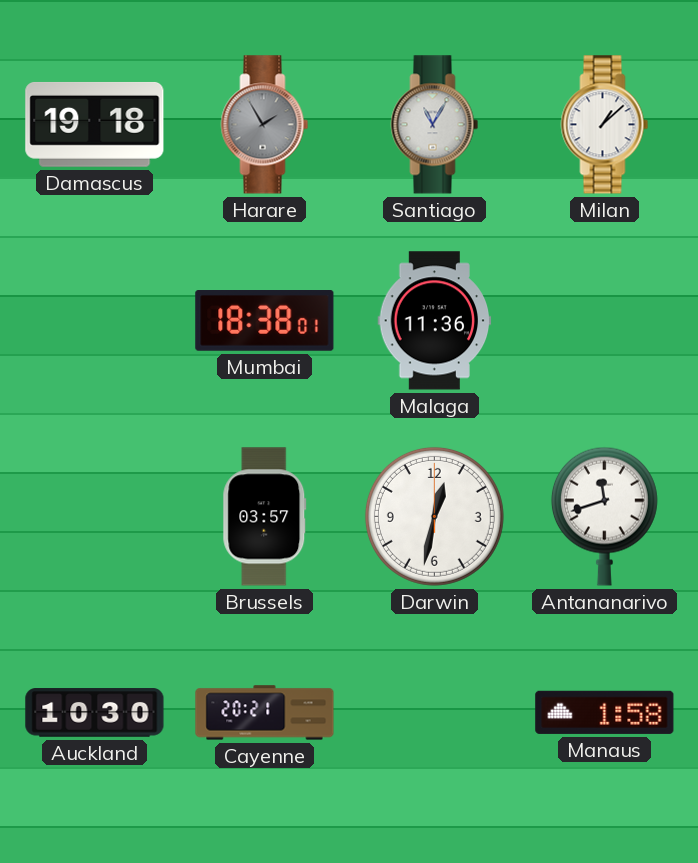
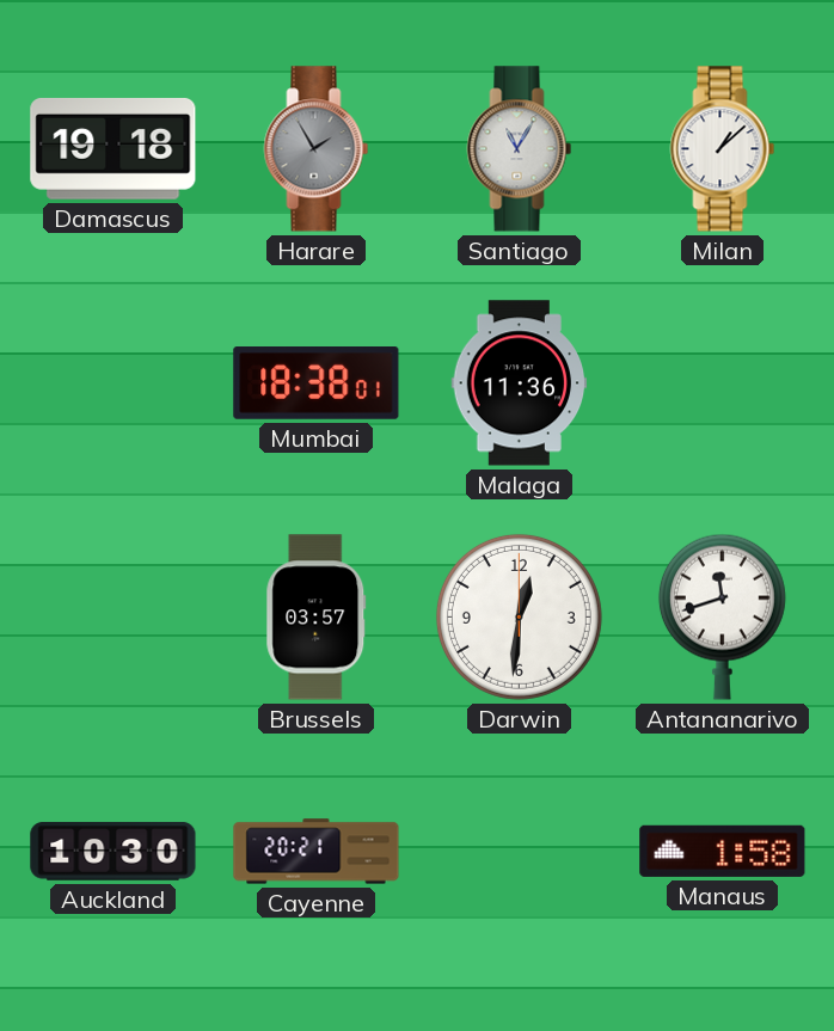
Darwin: 12:32 -> 12:31 (519, 616)
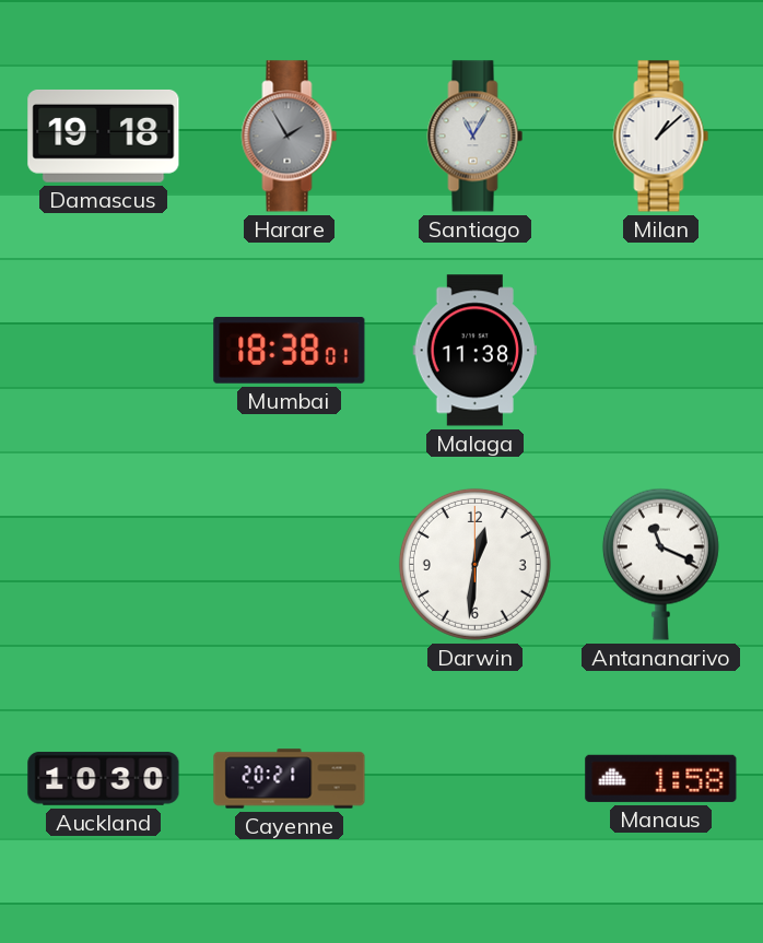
Malaga: 11:36 -> 11:38 (476, 351)
Brussels: 03:57 -> none (317, 618)
Antananarivo: 11:42 -> 11:19 (660, 564)
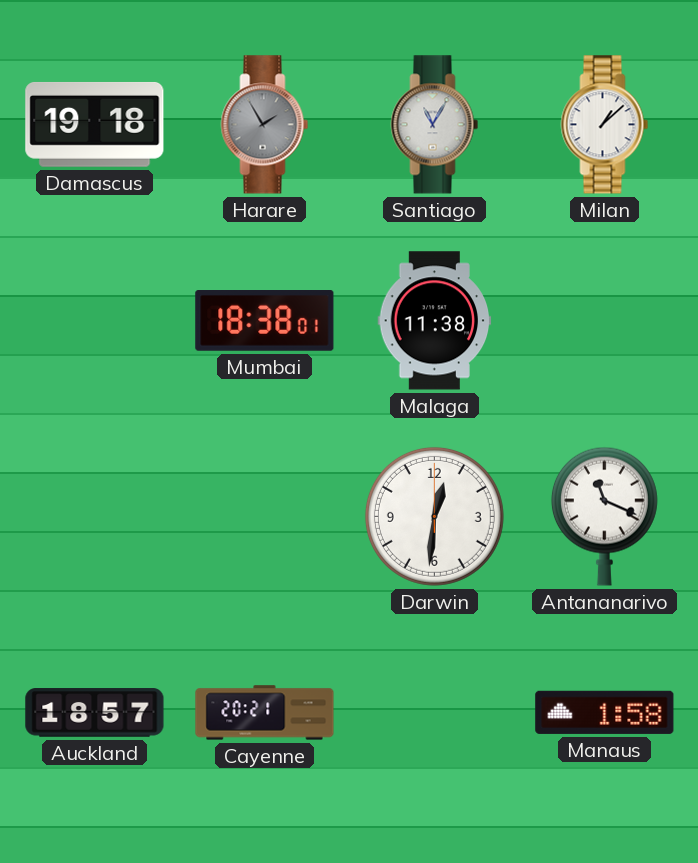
Auckland: 10:30 -> 18:57 (95, 713)
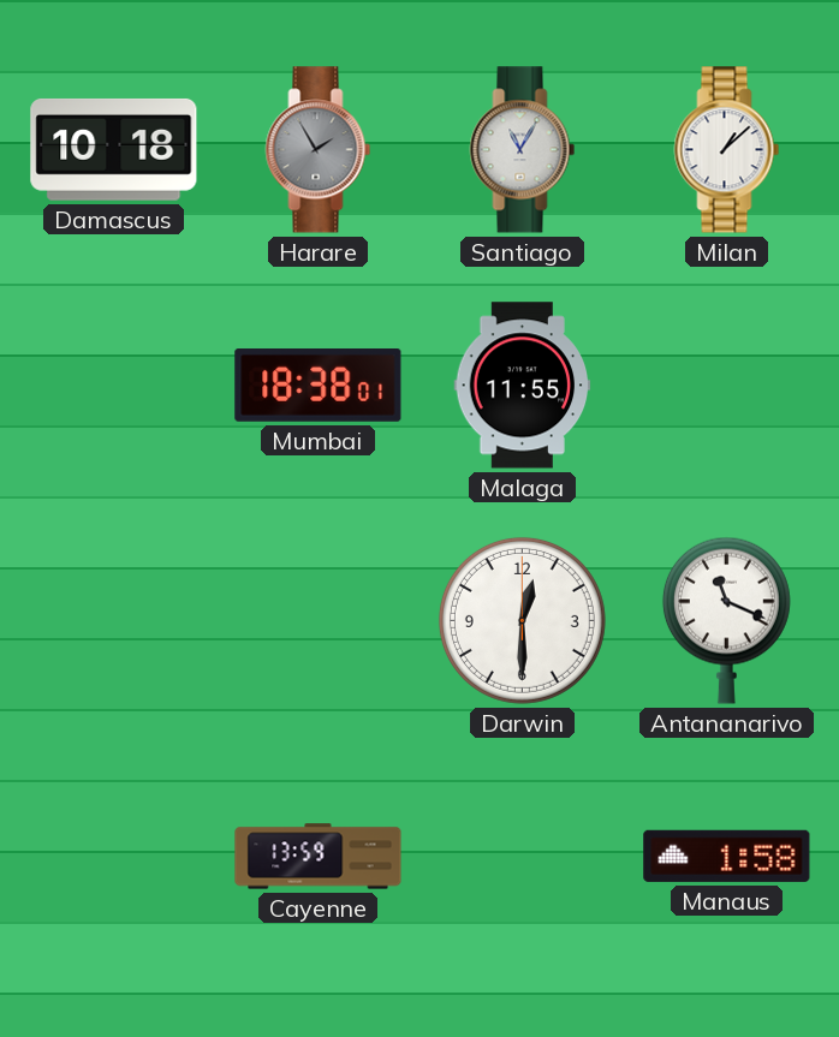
Damascus: 19:18 -> 10:18 (114, 149)
Malaga: 11:38 -> 11:55 (523, 386)
Darwin: 12:31 -> 12:30 (522, 620)
Auckland: 18:57 -> none (95, 713)
Cayenne: 20:21 -> 13:59 (319, 857)
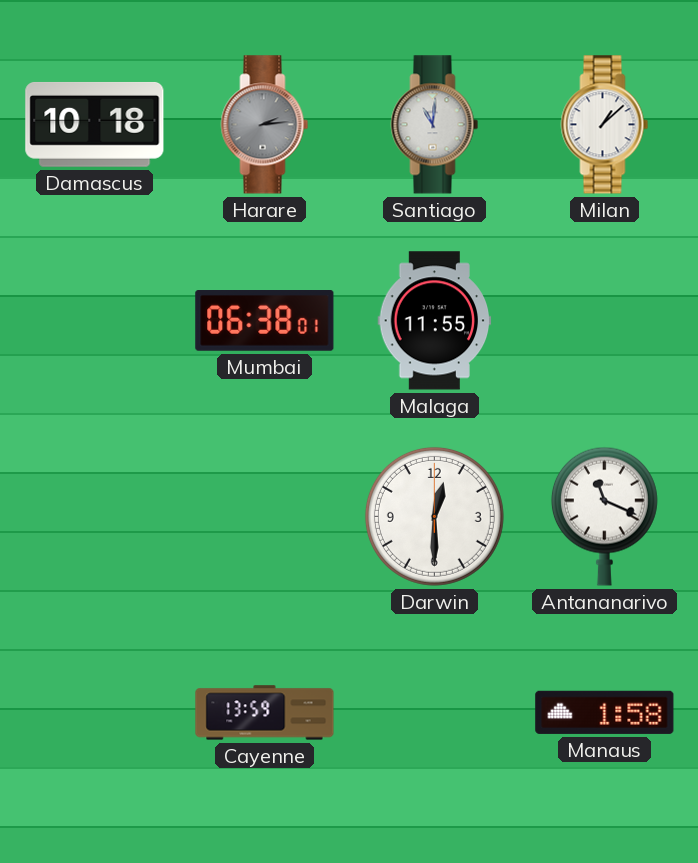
Harare: 1:55 -> 2:14 (265, 125)
Santiago: 11:05 -> 11:01 (435, 125)
Mumbai: 18:38 -> 06:38 (265, 321)
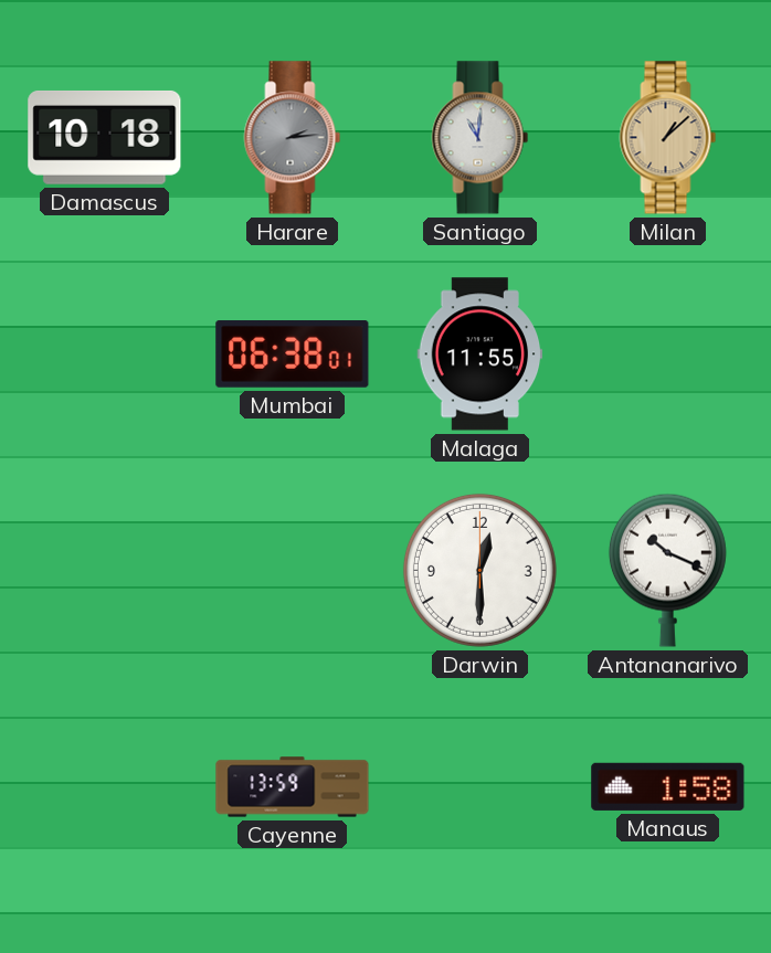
Milan dial: white -> champagne (668, 138)
Antananarivo: 11:19 -> 10:19 (667, 570)
